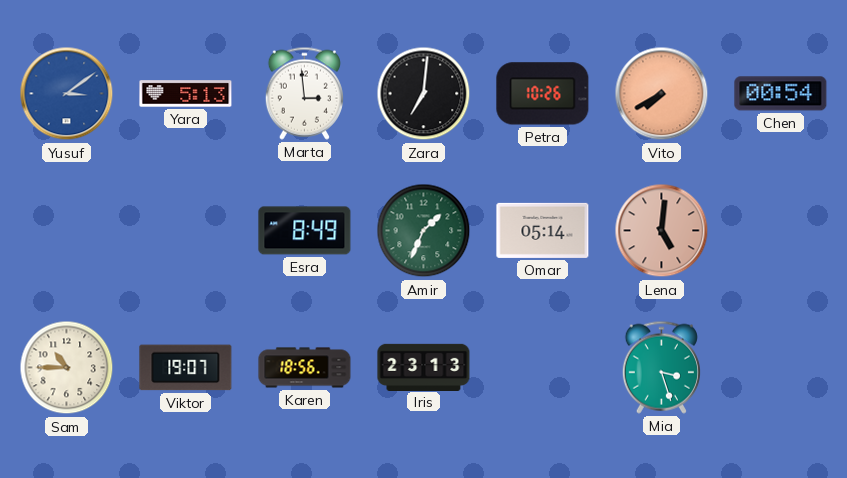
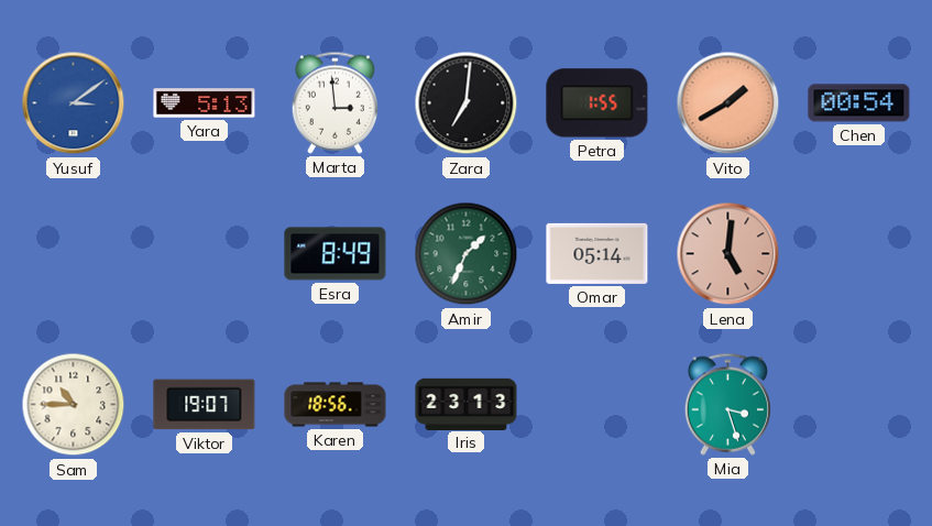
Petra: 10:26 -> 1:55 (597, 103)
Vito: 7:40 -> 1:40 (728, 103)
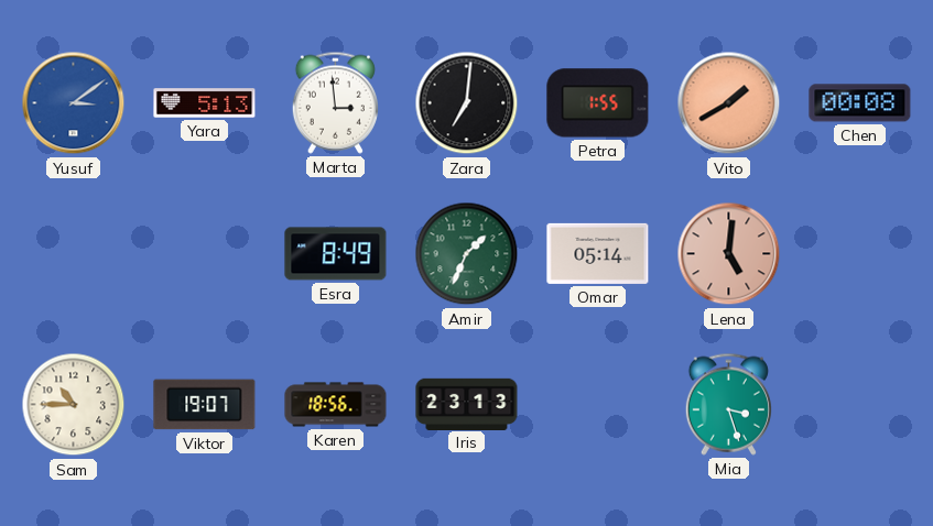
Chen: 00:54 -> 00:08 (860, 103)
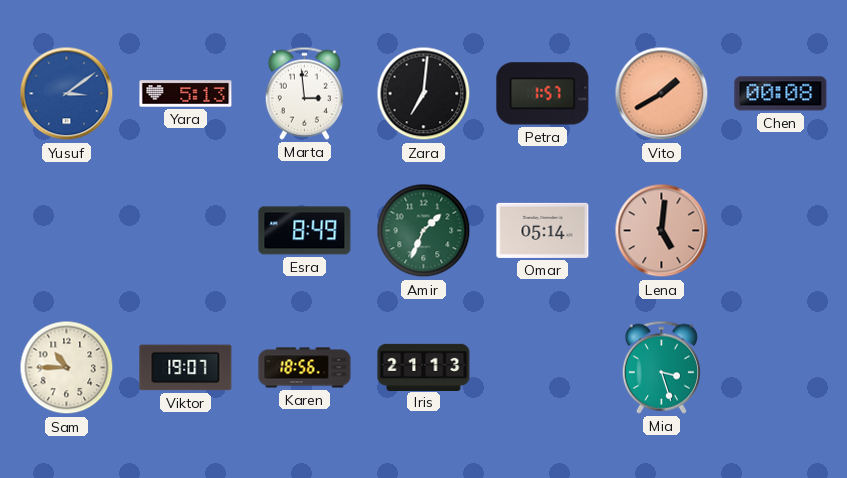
Petra: 1:55 -> 1:57 (543, 94)
Iris: 23:13 -> 21:13 (424, 367)
